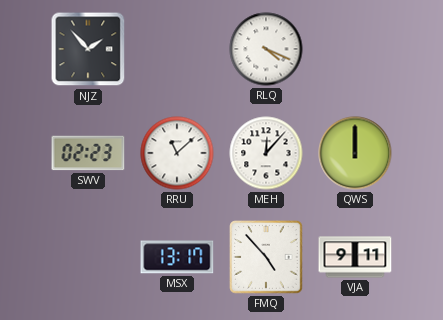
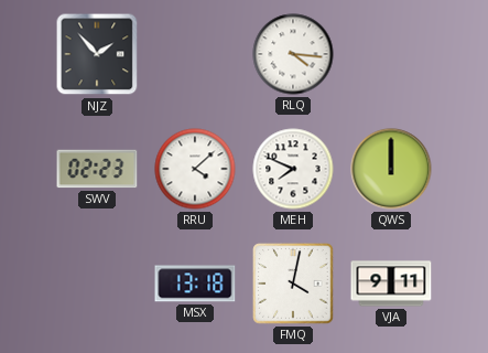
RLQ: 4:19 -> 4:16 (293, 54)
RRU: 11:08 -> 4:08 (195, 169)
MEH: 12:07 -> 7:49 (293, 169)
MSX: 13:17 -> 13:18 (195, 284)
FMQ: 4:53 -> 4:02 (293, 284)
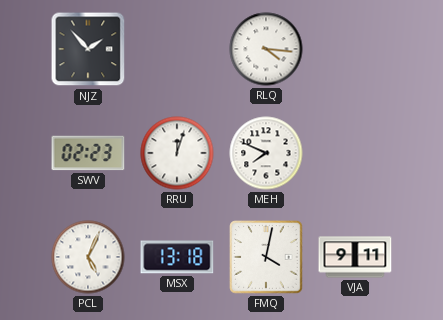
RRU: 4:08 -> 12:03 (177, 153)
QWS: 12:00 -> none (391, 169)
PCL: none -> 5:04 (88, 257)
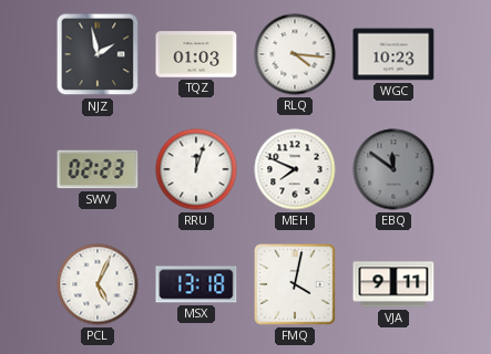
NJZ: 1:53 -> 1:58 (98, 54)
TQZ: none -> 01:03 (196, 54)
WGC: none -> 10:23 (393, 54)
EBQ: none -> 11:51 (393, 169)
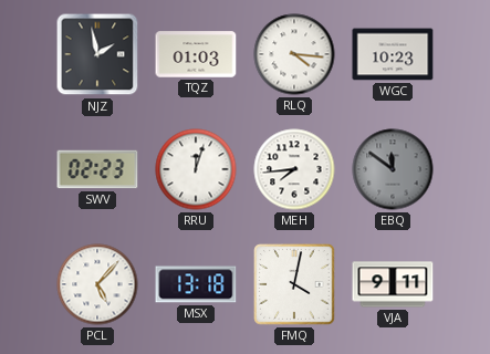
MEH: 7:49 -> 7:44 (294, 169)
PCL: 5:04 -> 5:07 (97, 284)
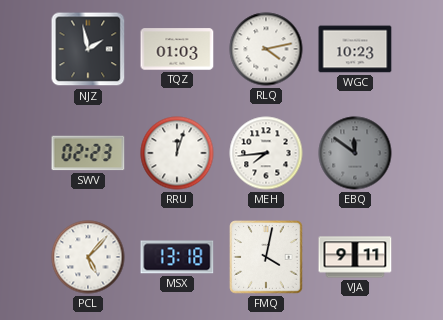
RLQ: 4:16 -> 4:13 (266, 49)
